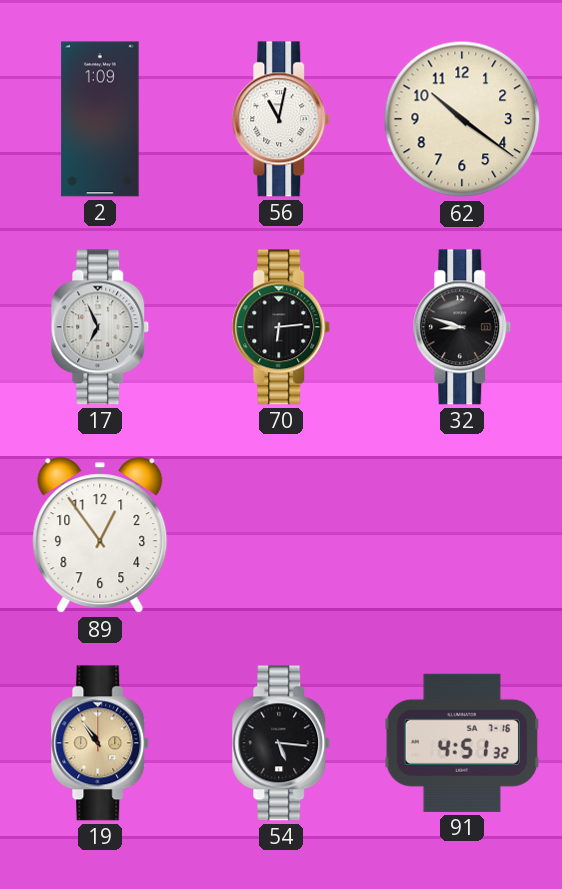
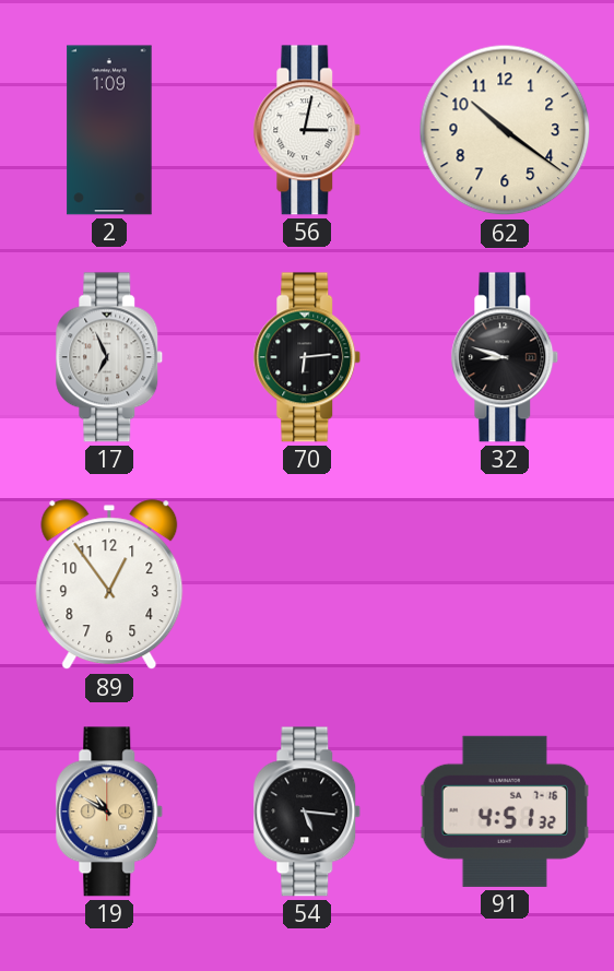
56: 11:02 -> 3:02 (307, 130)
19: 10:54 -> 10:50 (109, 812)
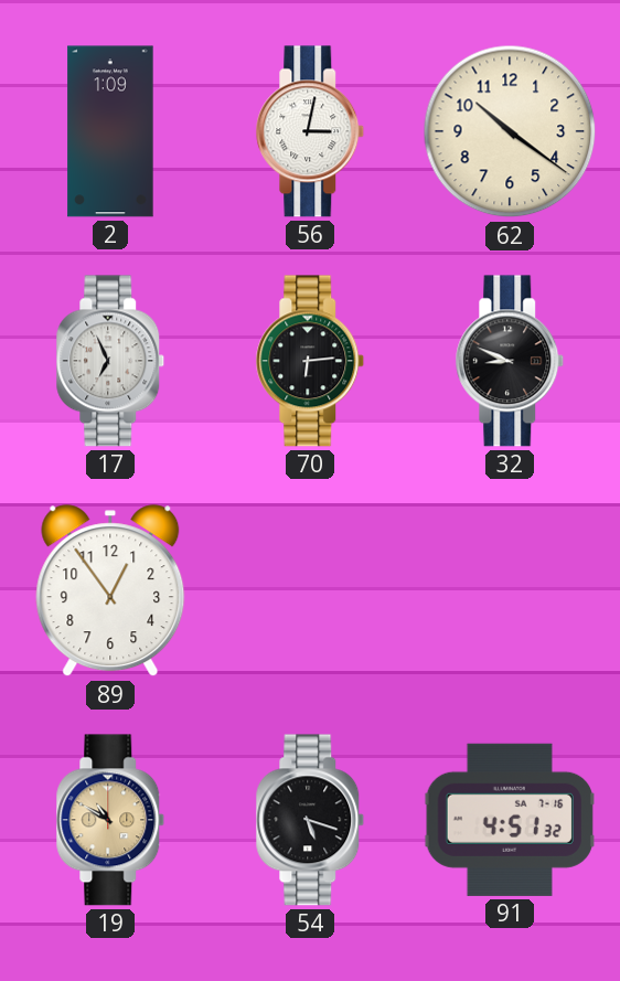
32: 8:48 -> 8:49 (510, 361)
54: 5:16 -> 5:18 (310, 820)
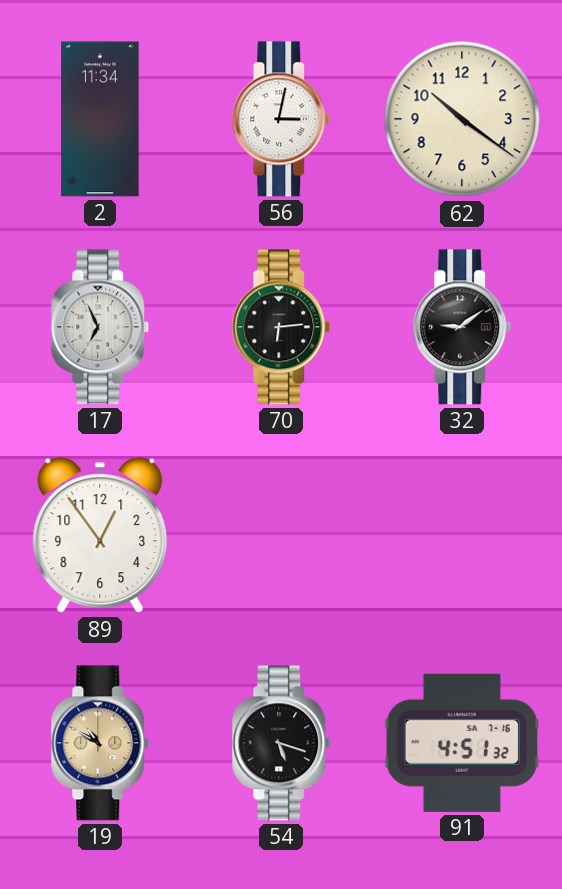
2: 1:09 -> 11:34 (100, 119)
32: 8:49 -> 9:09 (462, 327)
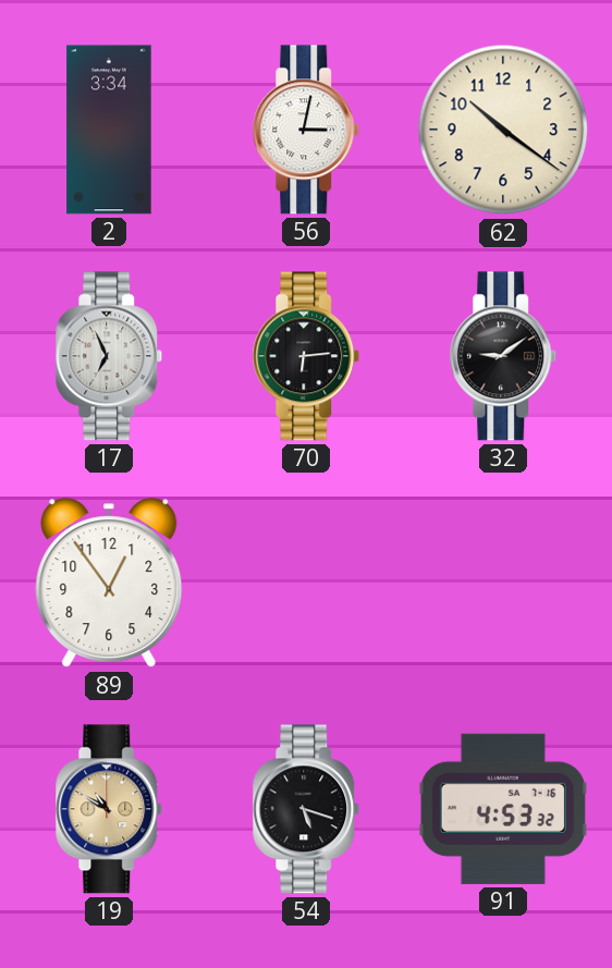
2: 11:34 -> 3:34 (109, 130)
91: 4:51 -> 4:53 (503, 809)
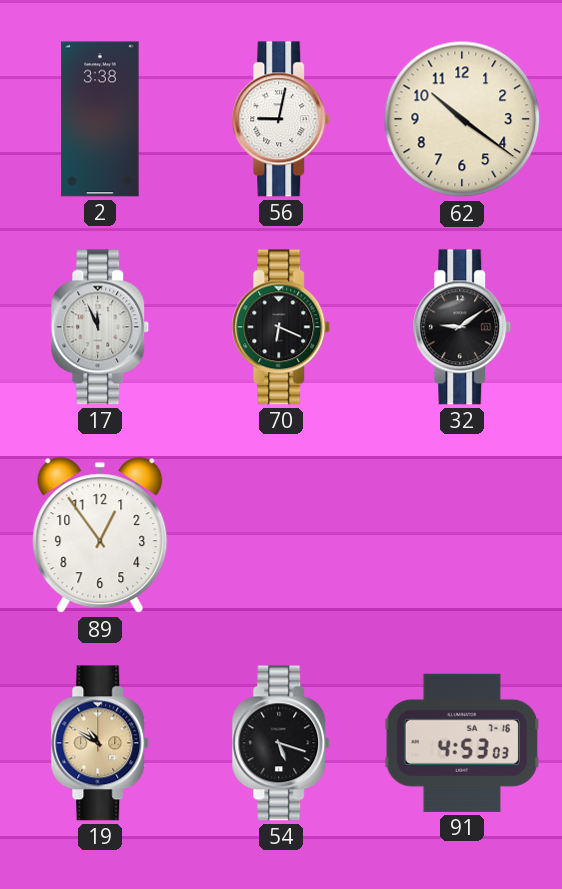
2: 3:34 -> 3:38 (100, 119)
56: 3:02 -> 9:02 (281, 119)
17: 6:56 -> 11:56 (100, 327)
70: 6:14 -> 6:19 (281, 327)
91: 4:53:32 -> 4:53:03 (462, 743)
